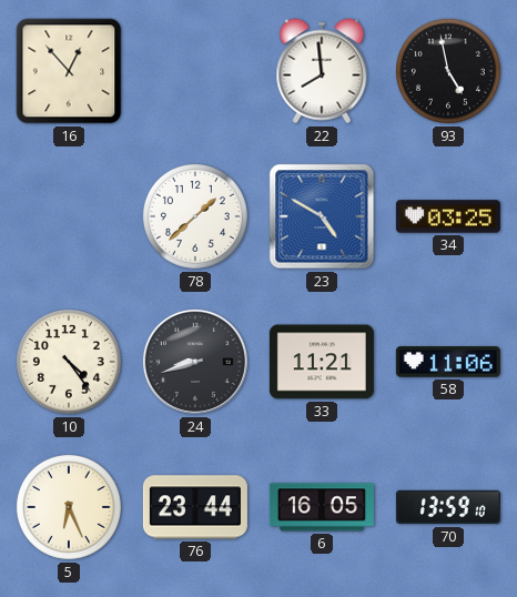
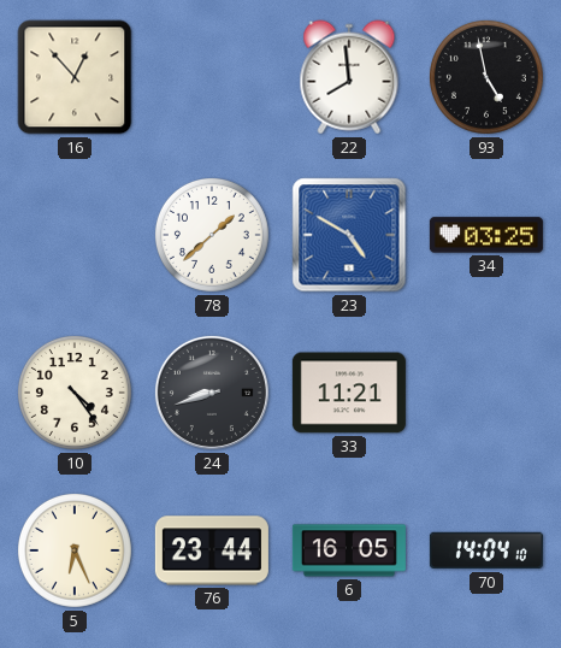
58: 11:06 -> none (448, 362)
70: 13:59 -> 14:04 (486, 550)
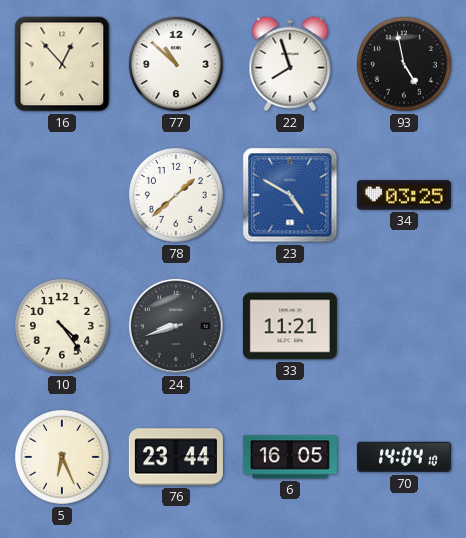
77: none -> 10:52 (176, 64)
22: 7:59 -> 7:57 (290, 64)
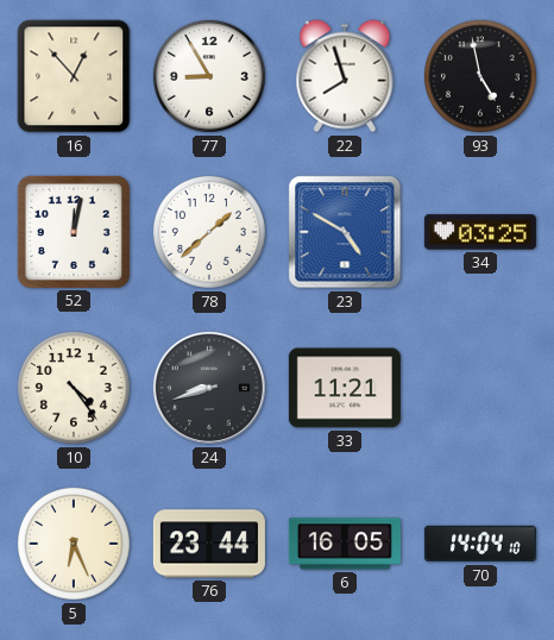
77: 10:52 -> 8:55 (209, 76)
52: none -> 12:02 (74, 232)
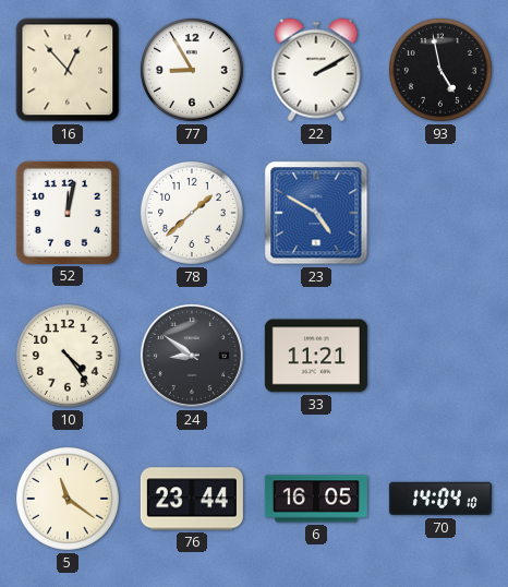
22: 7:57 -> 2:10 (316, 70)
34: 03:25 -> none (480, 232)
24: 8:42 -> 8:51 (192, 356)
5: 6:26 -> 11:21 (68, 499)
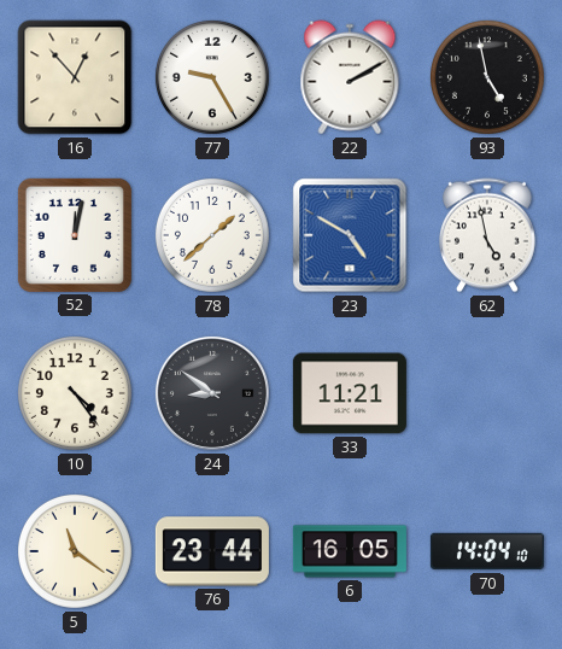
77: 8:55 -> 9:25 (212, 77)
62: none -> 4:58 (487, 235)
